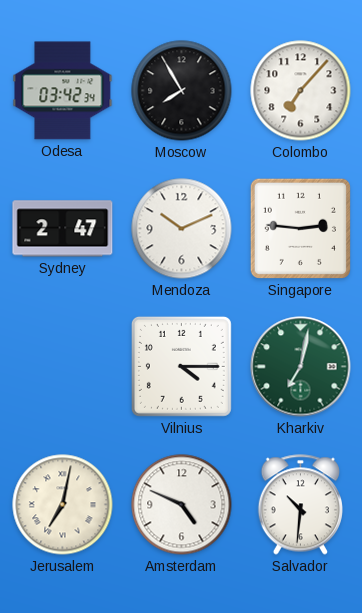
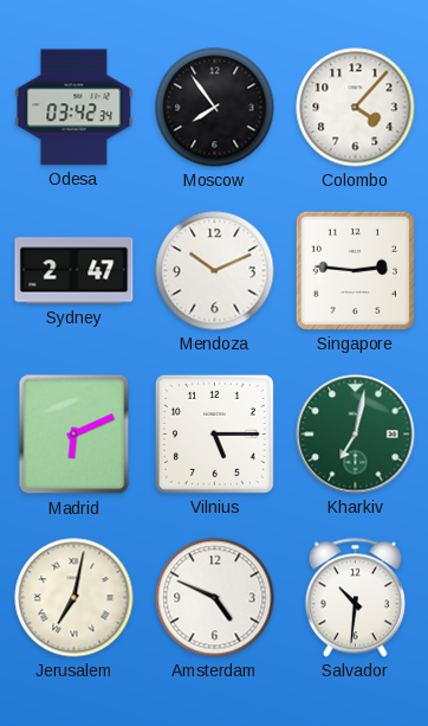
Moscow: 7:55 -> 7:54 (215, 108)
Colombo: 7:07 -> 4:07 (356, 108)
Madrid: none -> 6:11 (74, 435)
Vilnius: 4:15 -> 5:15 (214, 433)
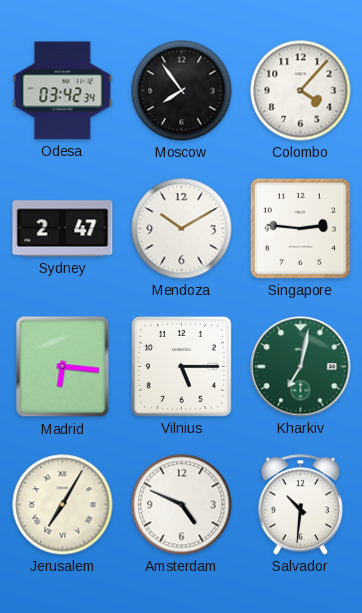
Mendoza: 10:11 -> 10:10 (182, 229)
Madrid: 6:11 -> 6:16 (63, 367)
Jerusalem: 7:02 -> 7:05 (63, 505)
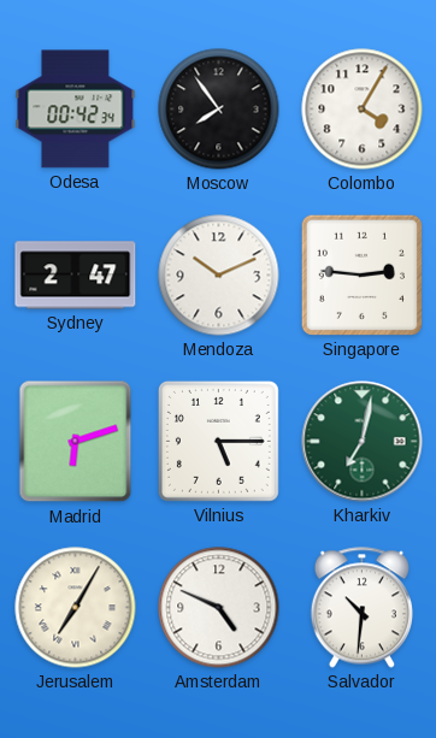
Odesa: 03:42 -> 00:42 (76, 110)
Colombo: 4:07 -> 4:05 (363, 110)
Mendoza: 10:10 -> 10:11 (219, 276)
Madrid: 6:16 -> 6:12 (76, 442)
